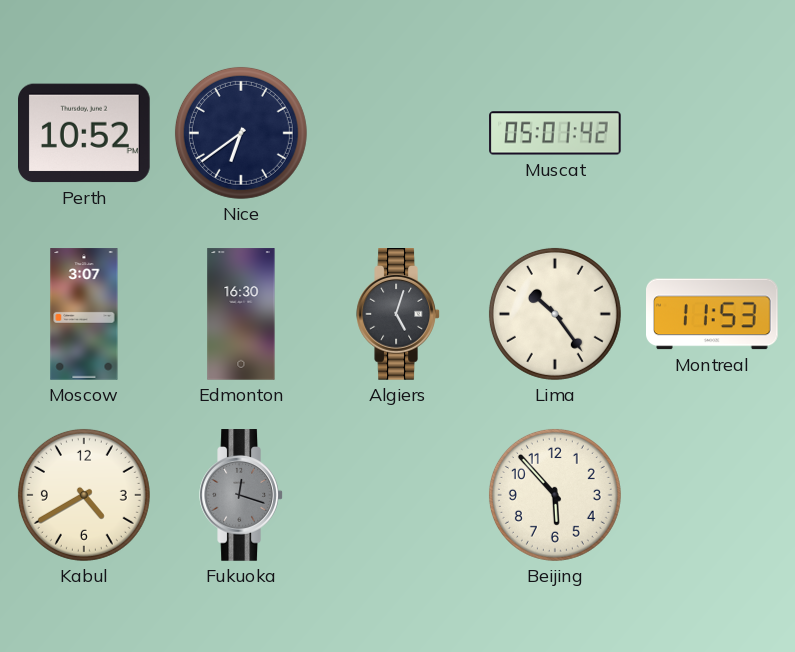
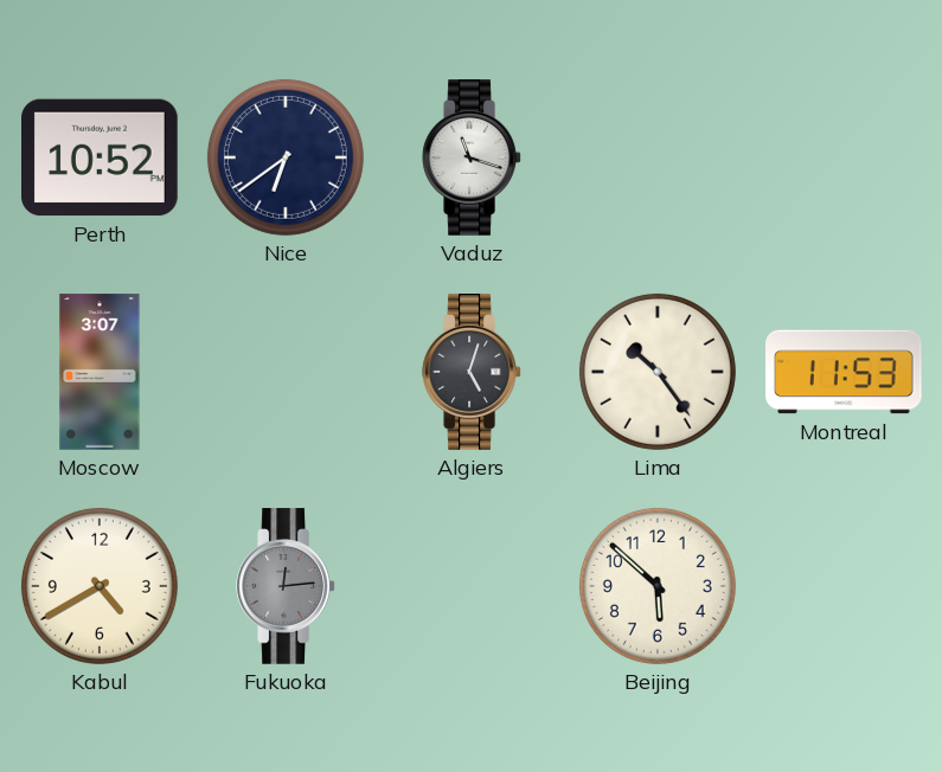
Vaduz: none -> 11:18 (472, 157)
Muscat: 05:01 -> none (555, 133)
Edmonton: 16:30 -> none (241, 314)
Fukuoka: 12:18 -> 12:14 (286, 586)
Beijing: 5:53 -> 5:52 (658, 586)
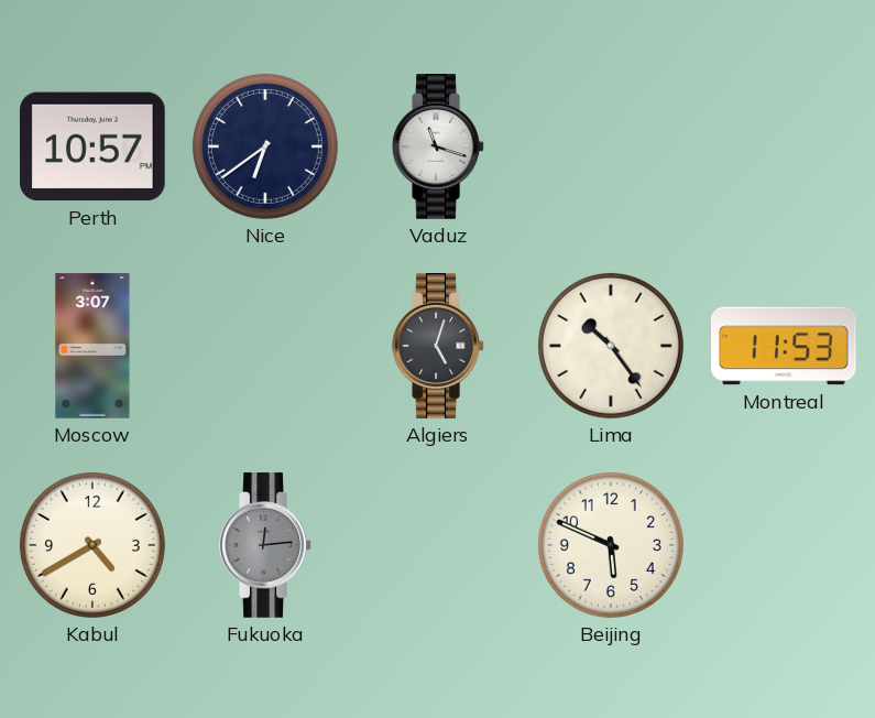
Perth: 10:52 -> 10:57 (94, 146)
Beijing: 5:52 -> 5:49 (611, 545)
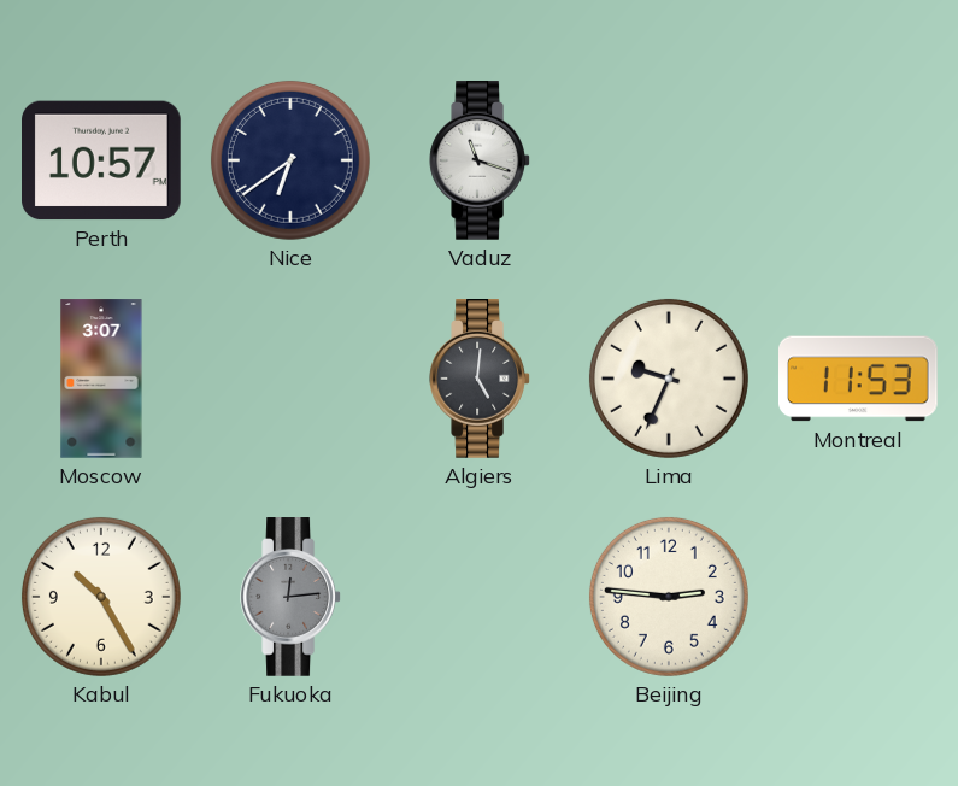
Algiers: 5:03 -> 5:01 (480, 379)
Lima: 10:24 -> 9:34 (669, 379)
Kabul: 4:40 -> 10:25 (101, 597)
Beijing: 5:49 -> 2:46 (669, 597)
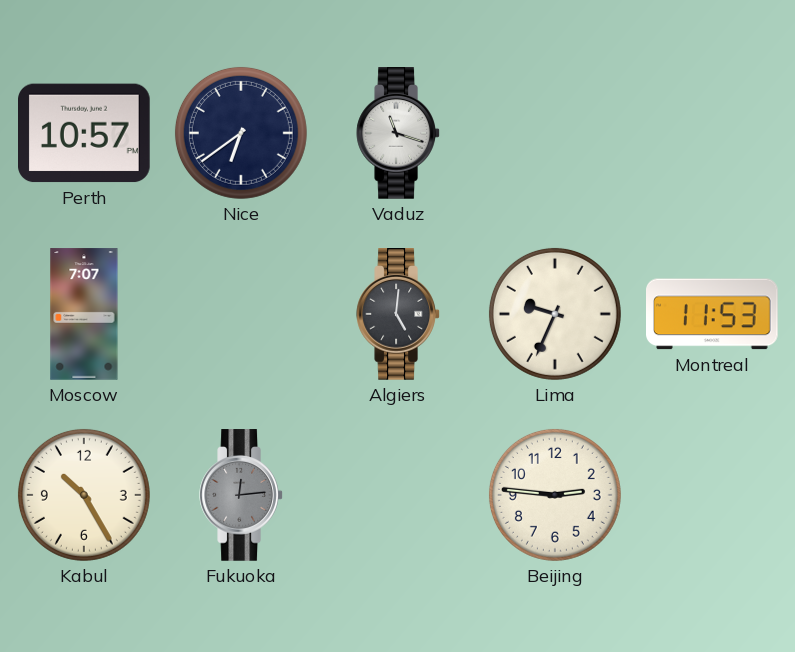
Moscow: 3:07 -> 7:07 (84, 314)
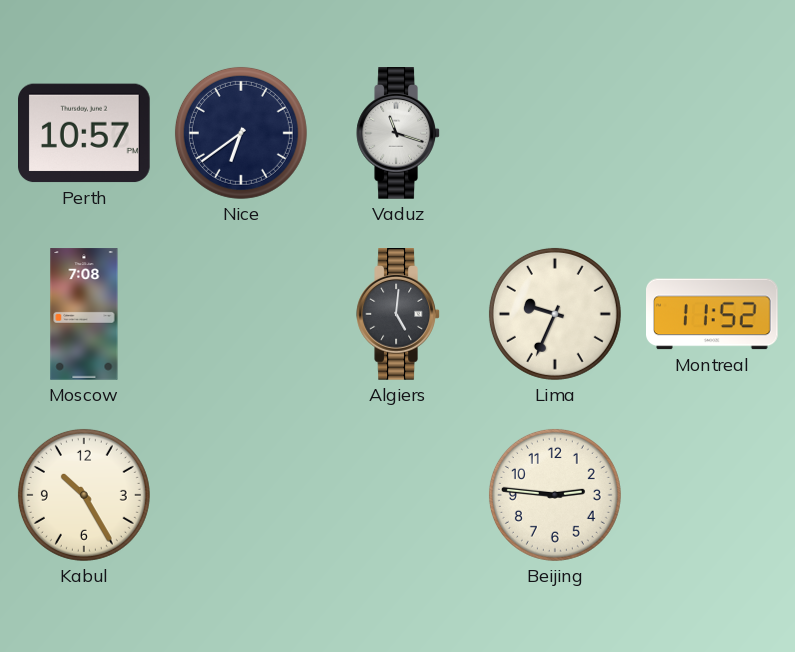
Moscow: 7:07 -> 7:08 (84, 314)
Montreal: 11:53 -> 11:52 (713, 314)
Fukuoka: 12:14 -> none (241, 495)
